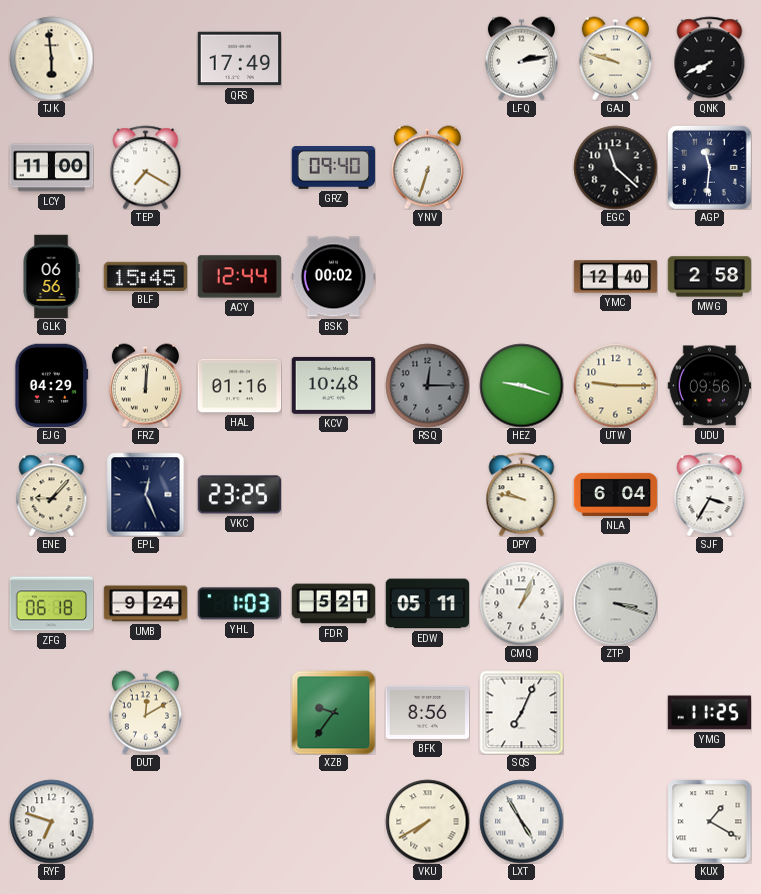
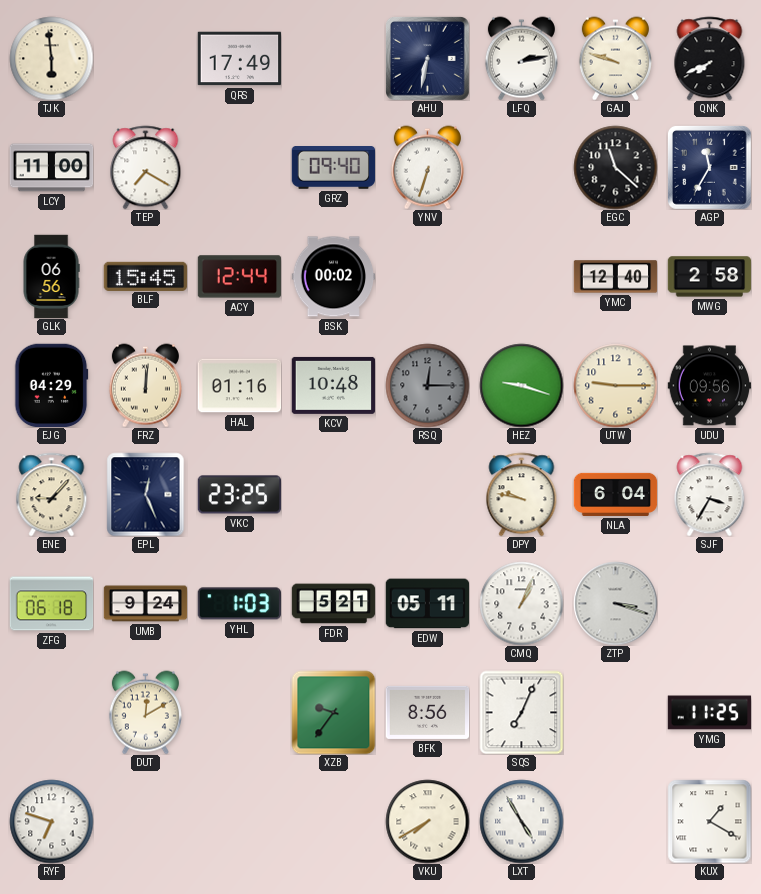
AHU: none -> 6:32 (427, 58)
AGP: 11:31 -> 11:35 (709, 167)
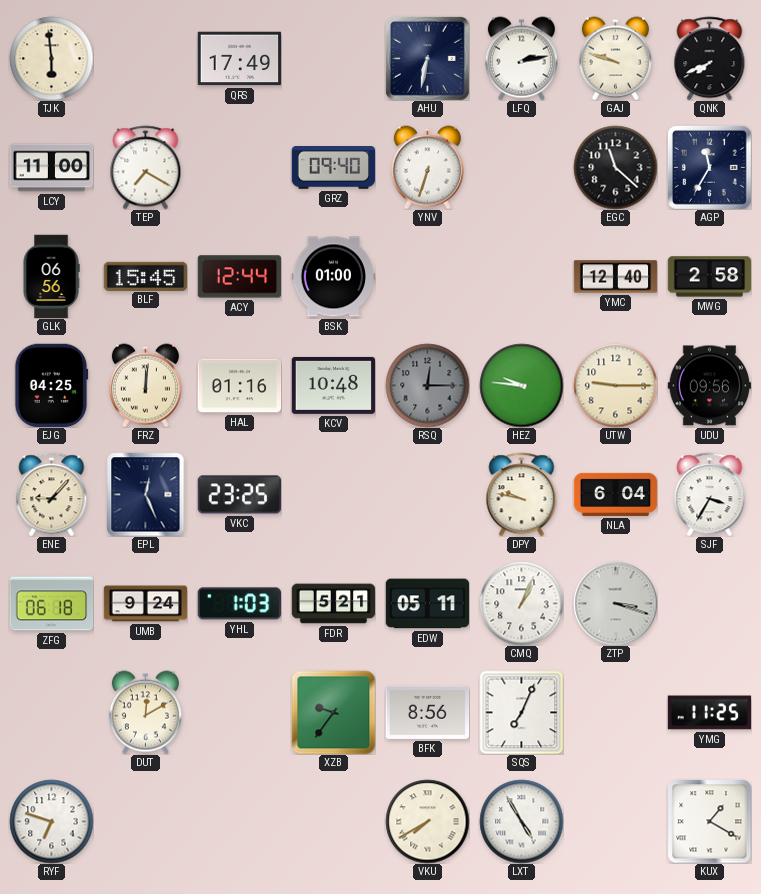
BSK: 00:02 -> 01:00 (333, 277)
EJG: 04:29 -> 04:25 (51, 385)
HEZ: 9:18 -> 9:46 (521, 385)
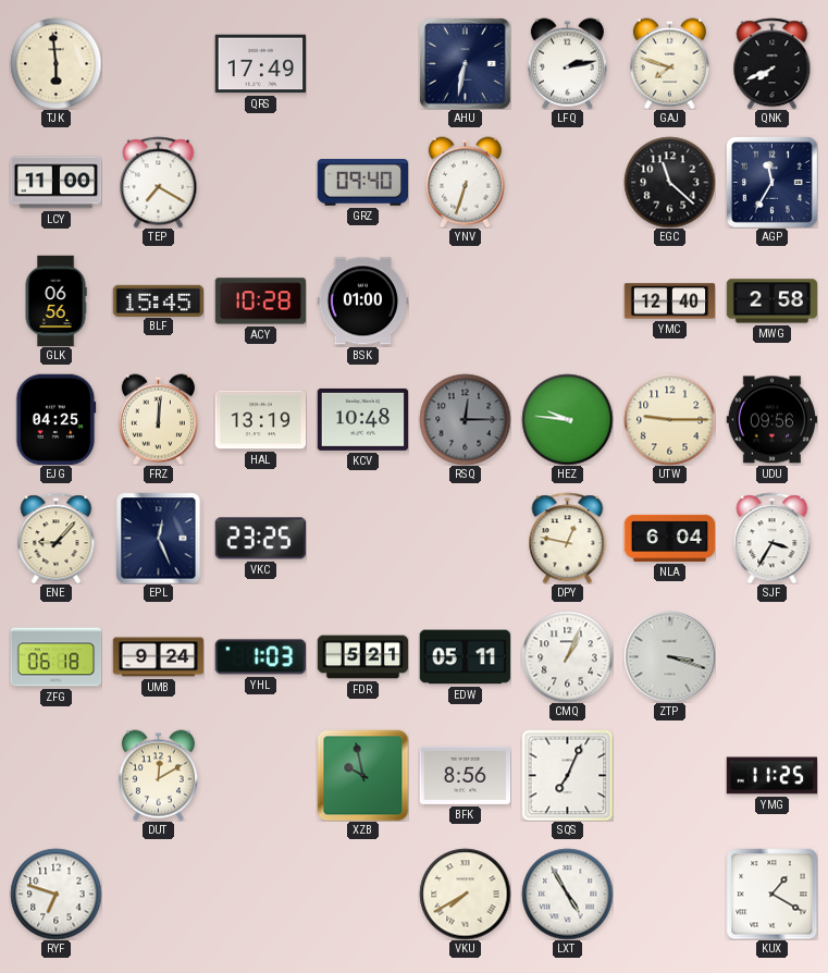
GAJ: 9:48 -> 7:48 (669, 63)
ACY: 12:44 -> 10:28 (260, 301)
HAL: 01:16 -> 13:19 (260, 420)
DPY: 9:47 -> 12:47 (568, 538)
XZB: 9:36 -> 9:58 (362, 775)
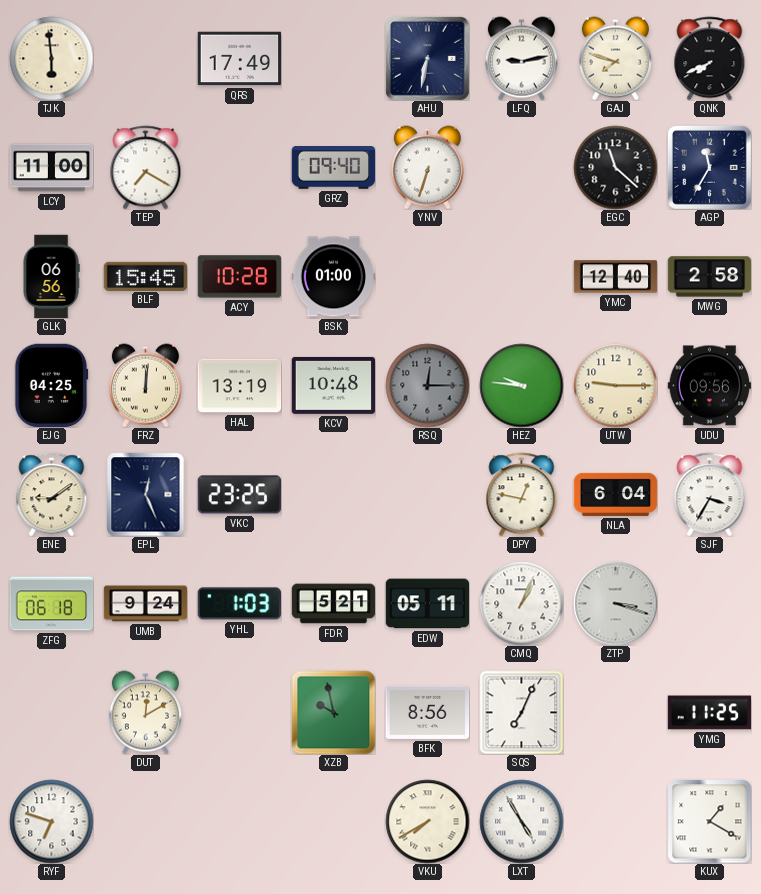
LFQ: 2:13 -> 9:13 (521, 58)
ENE: 9:07 -> 9:09 (52, 494)
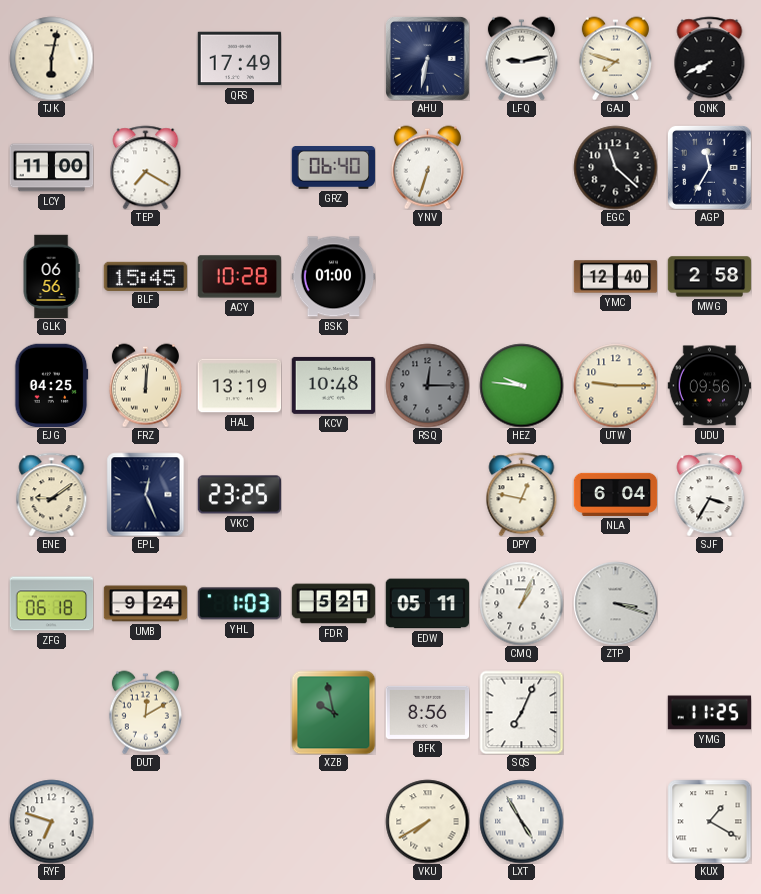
TJK: 5:59 -> 6:02 (51, 58)
GRZ: 09:40 -> 06:40 (333, 168)
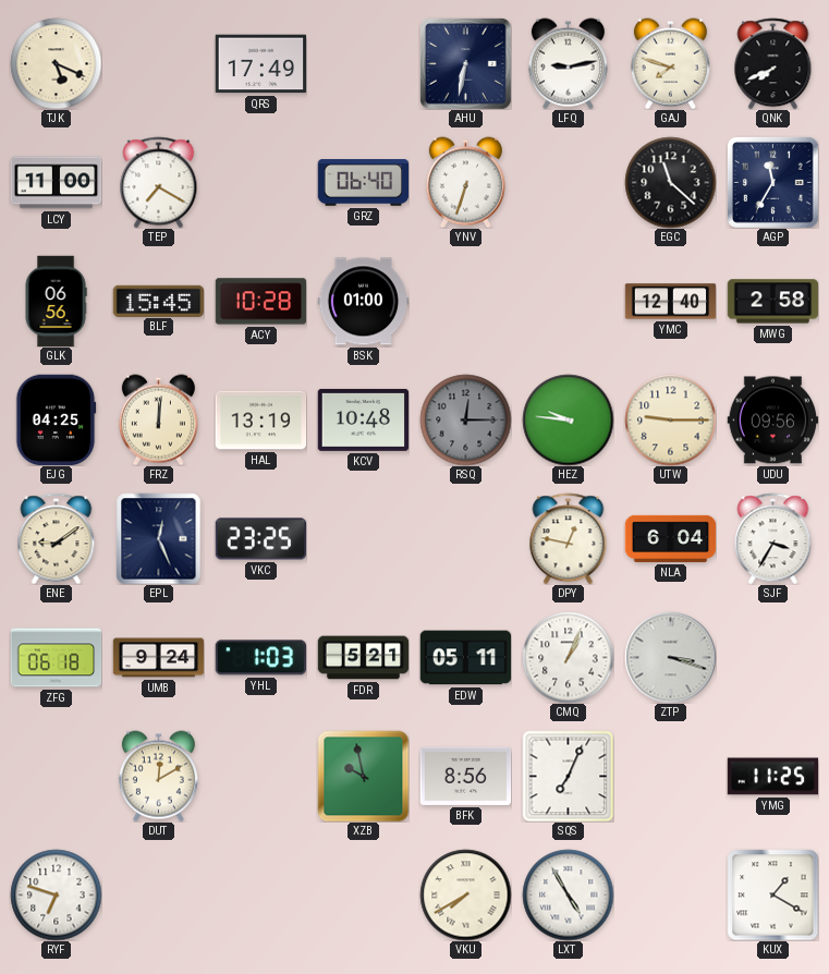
TJK: 6:02 -> 5:19 (56, 63)
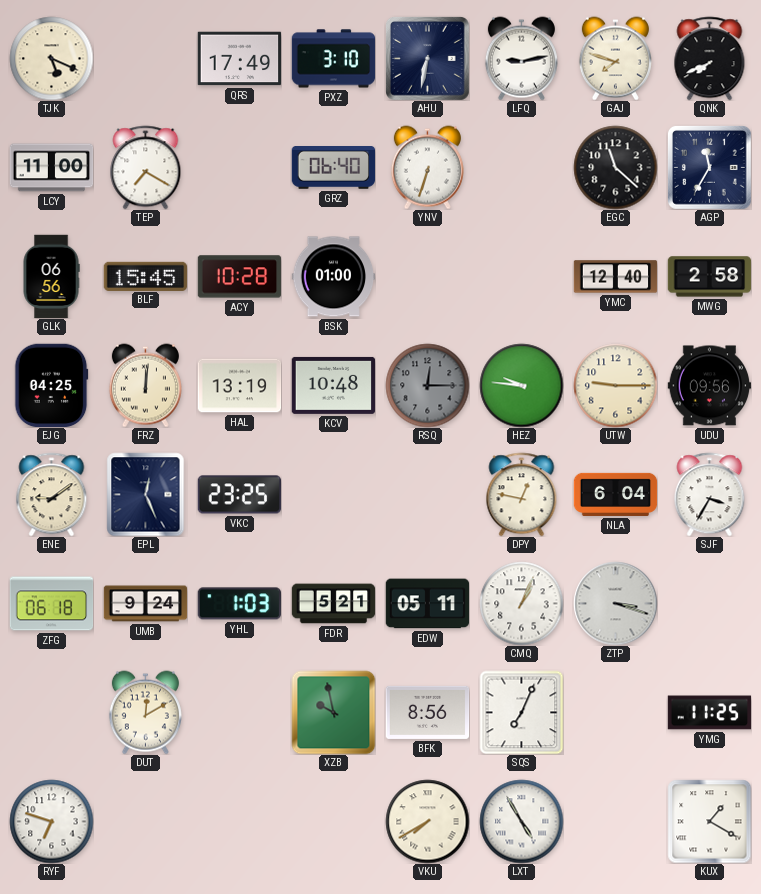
PXZ: none -> 3:10 (333, 59)
